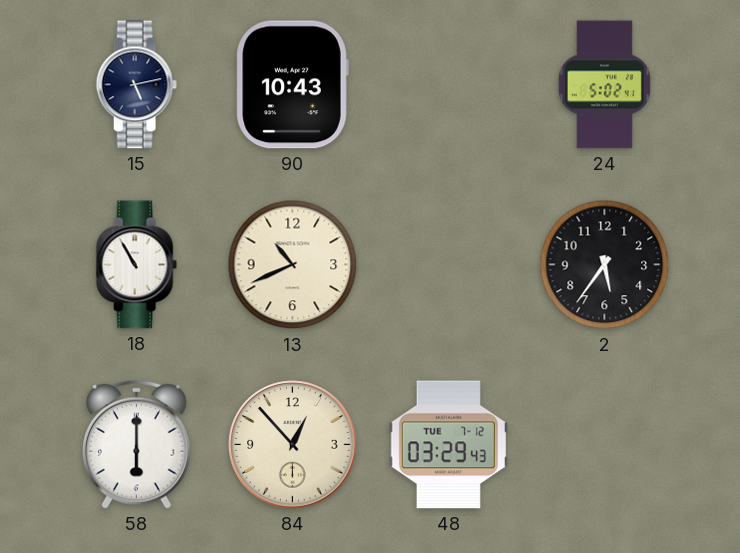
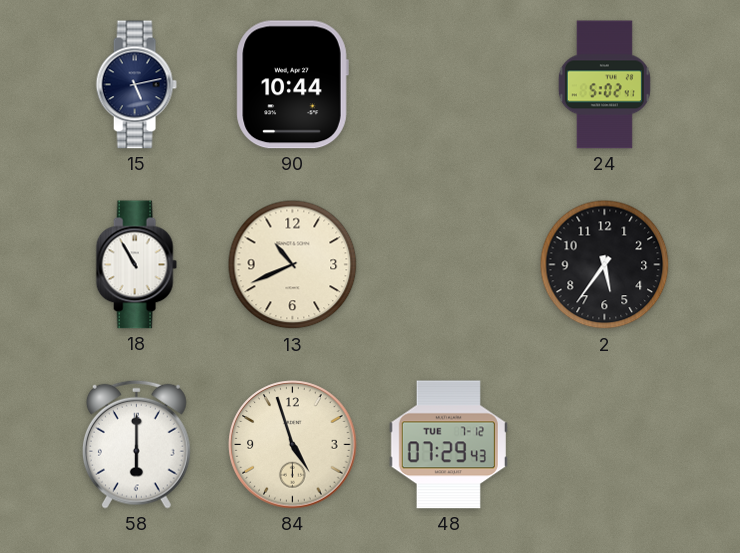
90: 10:43 -> 10:44 (292, 85)
84: 12:53 -> 4:57 (293, 445)
48: 03:29 -> 07:29 (448, 445)
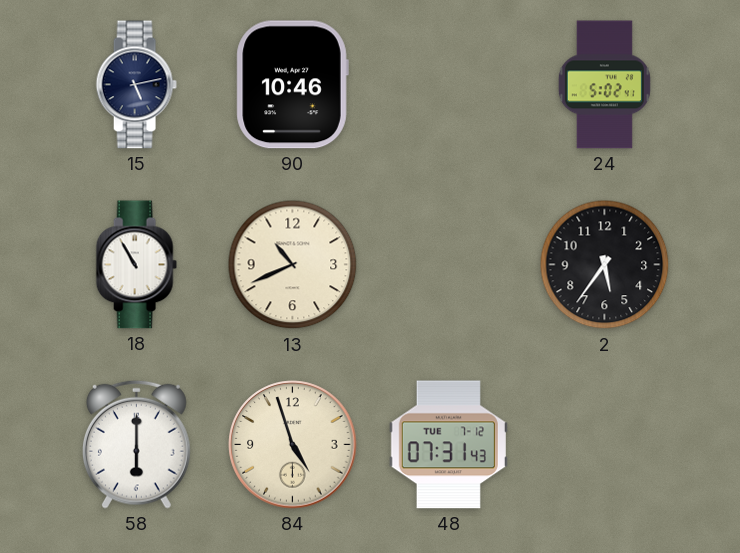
90: 10:44 -> 10:46 (292, 85)
48: 07:29 -> 07:31 (448, 445)
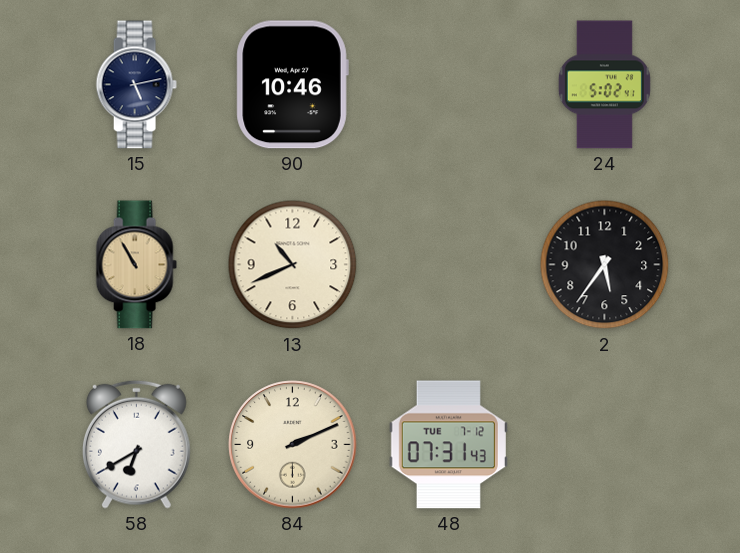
18 dial: white -> champagne (136, 265)
58: 6:00 -> 6:40 (136, 444)
84: 4:57 -> 2:11 (293, 445)
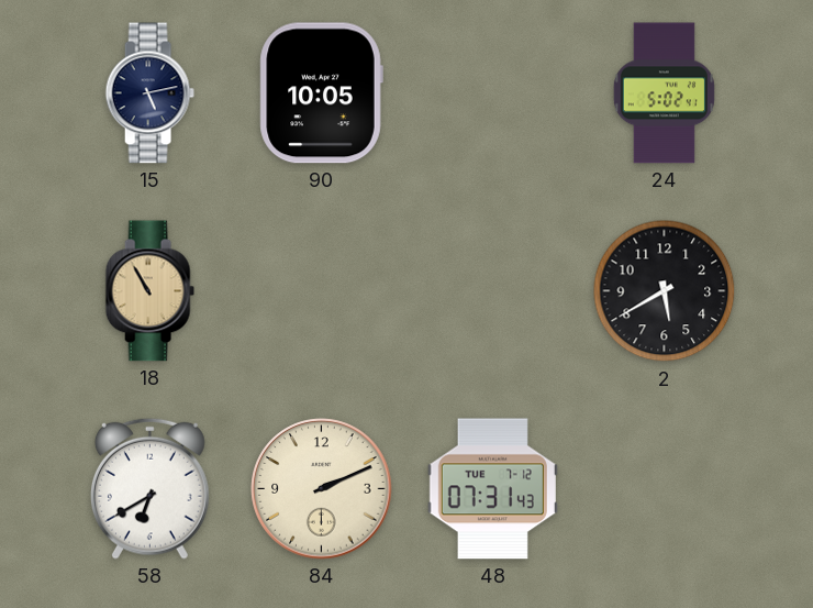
90: 10:46 -> 10:05 (321, 93)
13: 10:41 -> none (293, 265)
2: 5:36 -> 5:40 (665, 291)
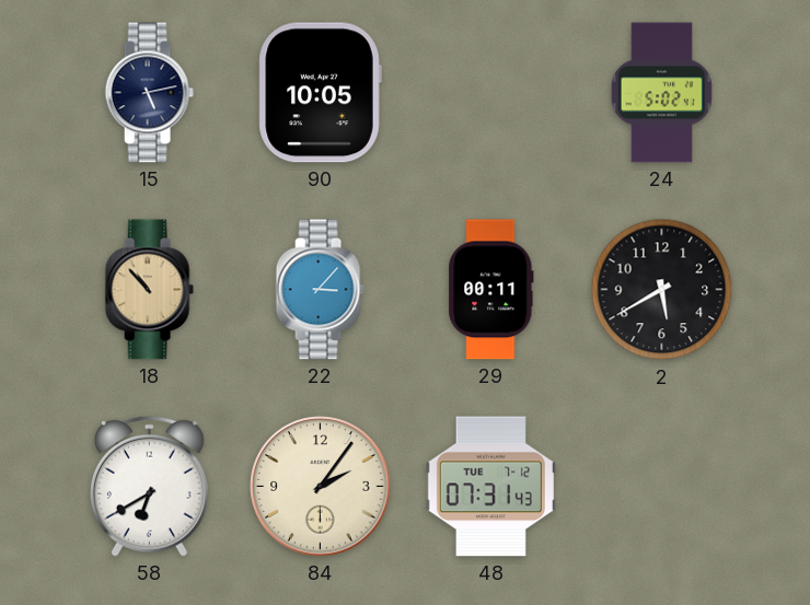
18: 10:55 -> 10:53 (149, 290)
22: none -> 3:07 (320, 290)
29: none -> 00:11 (491, 290)
84: 2:11 -> 2:06 (321, 487)
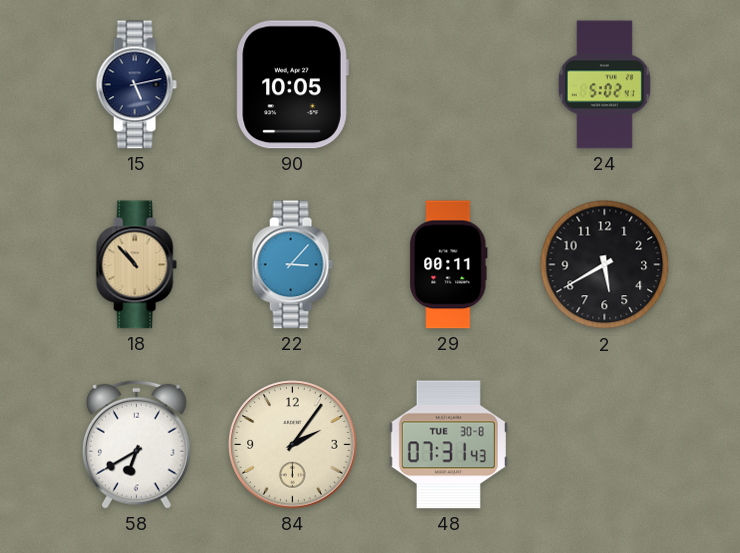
48 date: TUE 7-12 -> TUE 30-8 (448, 445)
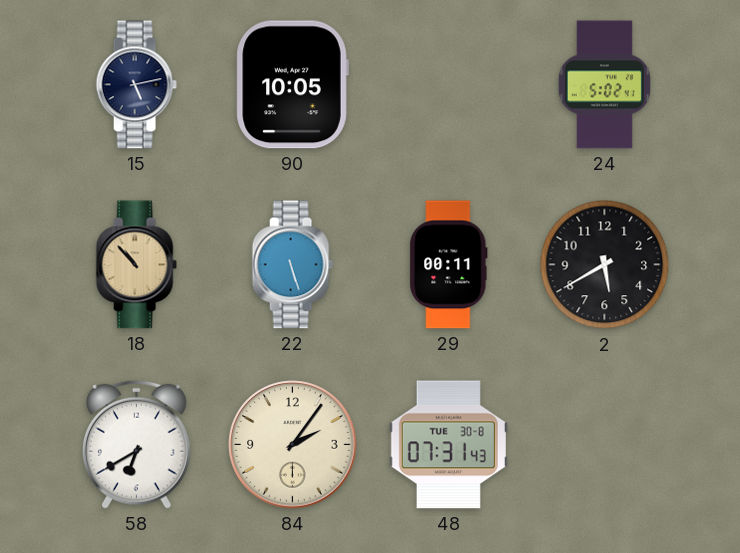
22: 3:07 -> 5:27 (292, 265)
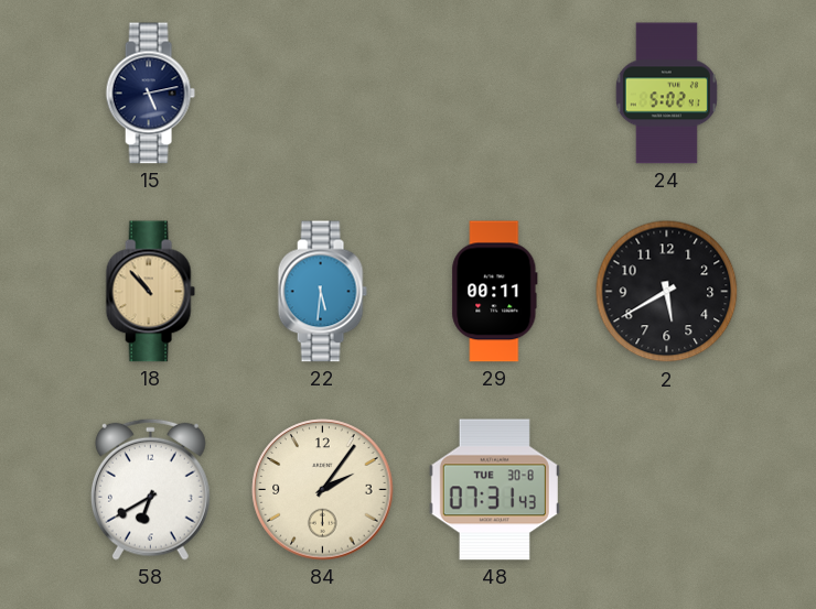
90: 10:05 -> none (292, 85)
22: 5:27 -> 5:31 (322, 292)
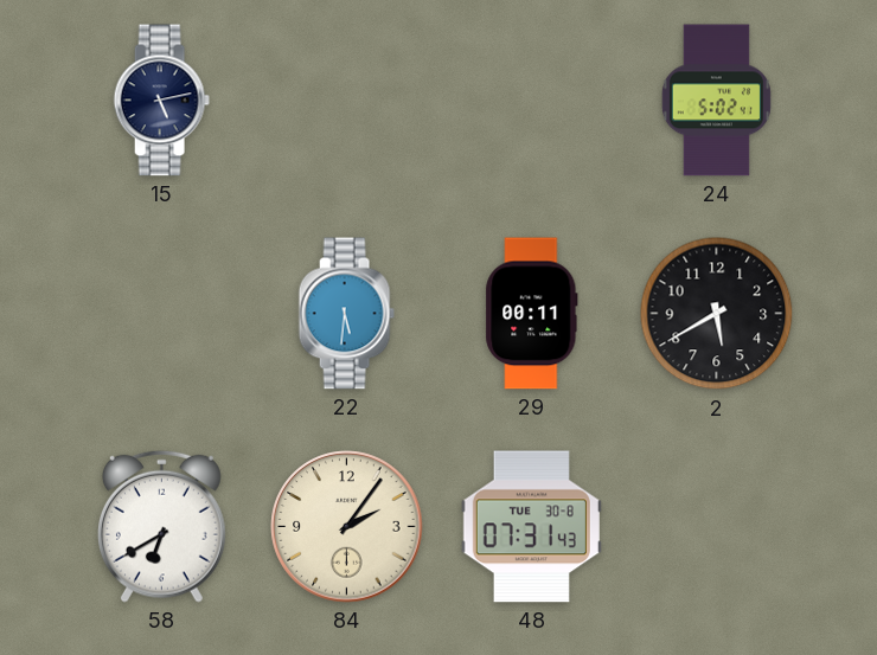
18: 10:53 -> none (150, 292)
